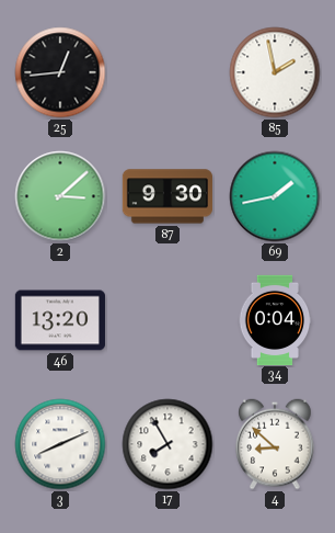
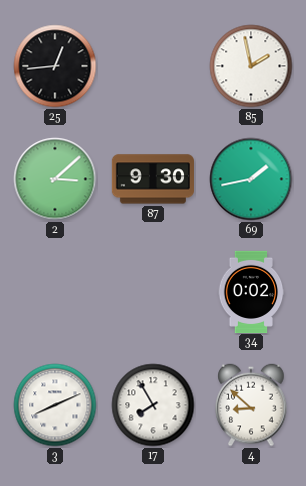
46: 13:20 -> none (60, 320)
34: 0:04 -> 0:02 (251, 291)
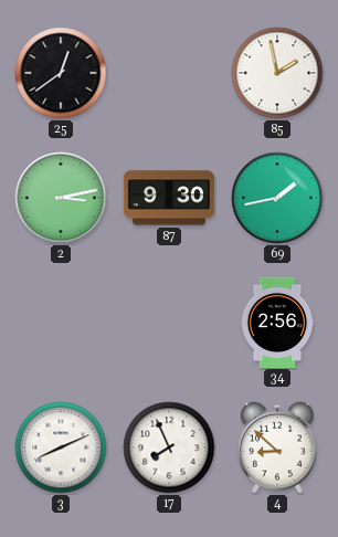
25: 12:44 -> 12:39 (61, 73)
2: 3:08 -> 3:13 (61, 198)
34: 0:02 -> 2:56 (277, 322)
17: 7:55 -> 7:56 (169, 447)
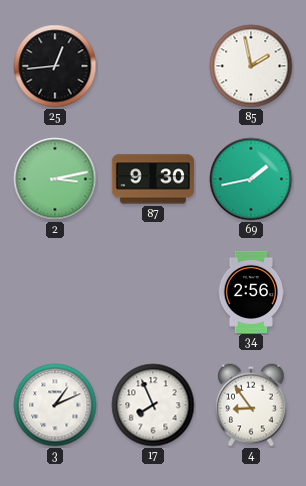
25: 12:39 -> 12:44 (55, 66)
3: 8:11 -> 1:11 (55, 405)
4: 8:52 -> 8:54 (251, 405)
